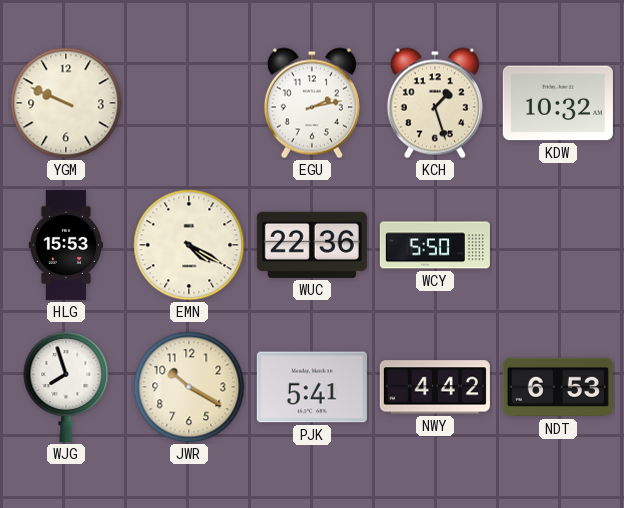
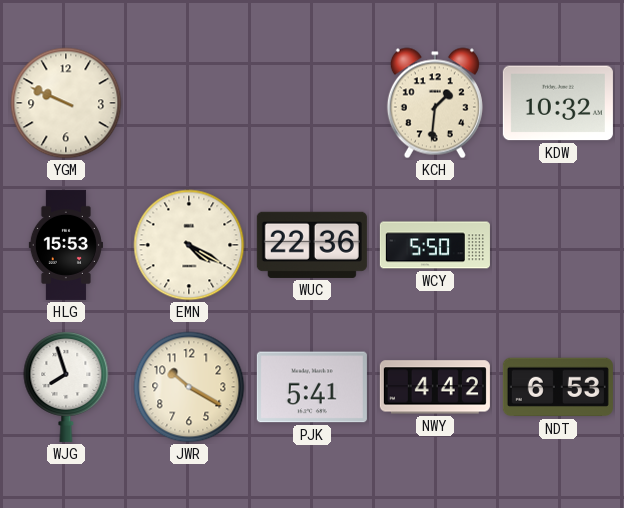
EGU: 2:13 -> none (312, 103)
KCH: 1:27 -> 1:31 (435, 103)
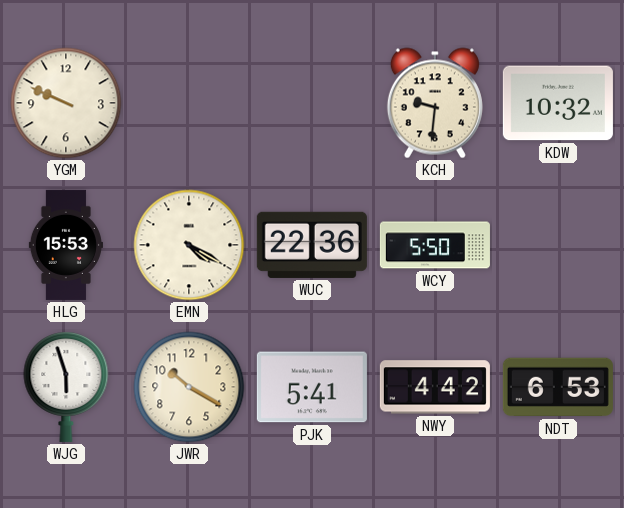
KCH: 1:31 -> 9:31 (435, 103)
WJG: 7:57 -> 5:57 (66, 387)
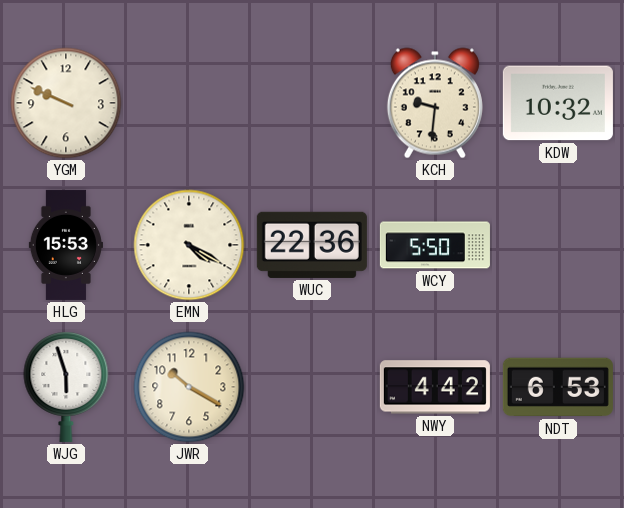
PJK: 5:41 -> none (312, 387)
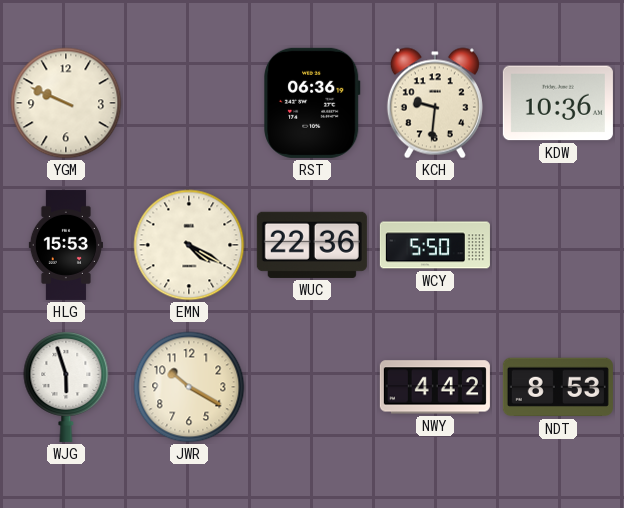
RST: none -> 06:36 (312, 103)
KDW: 10:32 -> 10:36 (558, 103)
NDT: 6:53 -> 8:53 (558, 387)
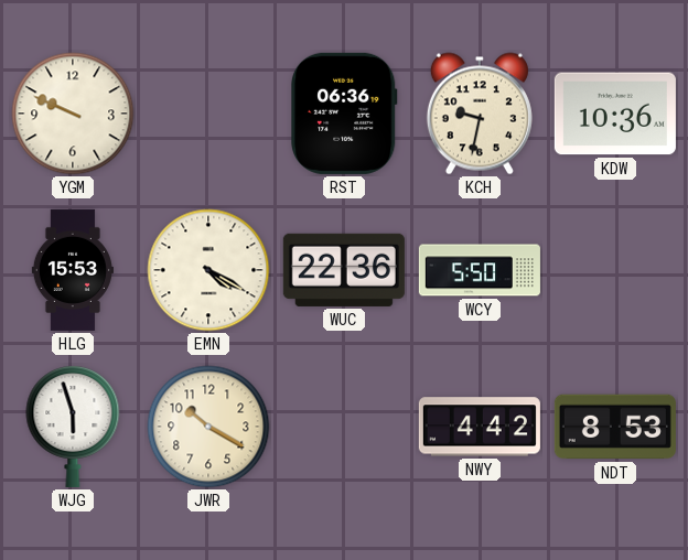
KCH: 9:31 -> 9:32 (480, 114)
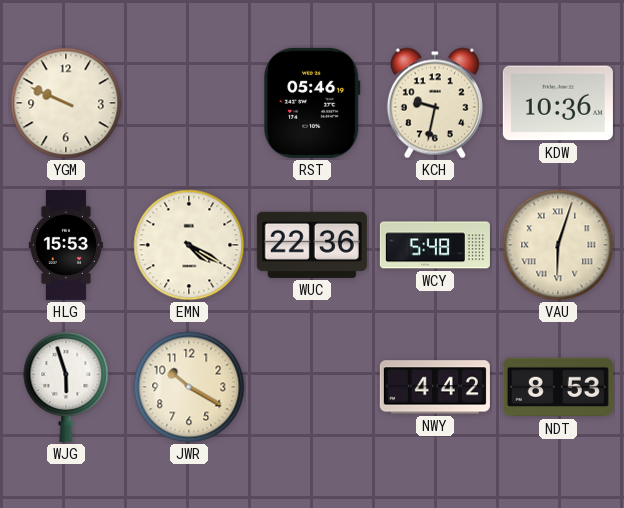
RST: 06:36 -> 05:46 (312, 103)
WCY: 5:50 -> 5:48 (435, 245)
VAU: none -> 6:03 (558, 245)
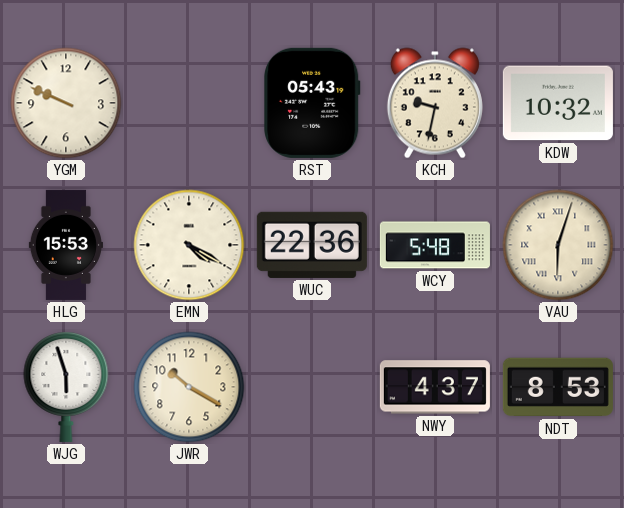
RST: 05:46 -> 05:43 (312, 103)
KDW: 10:36 -> 10:32 (558, 103)
NWY: 4:42 -> 4:37 (435, 387)
